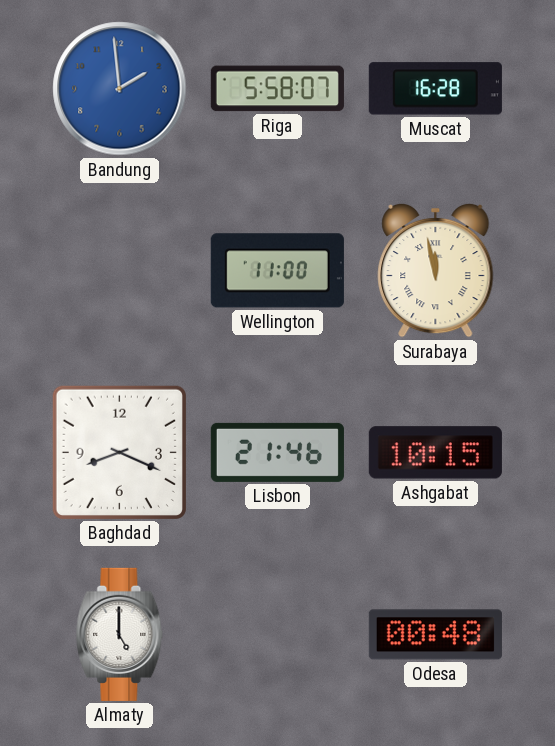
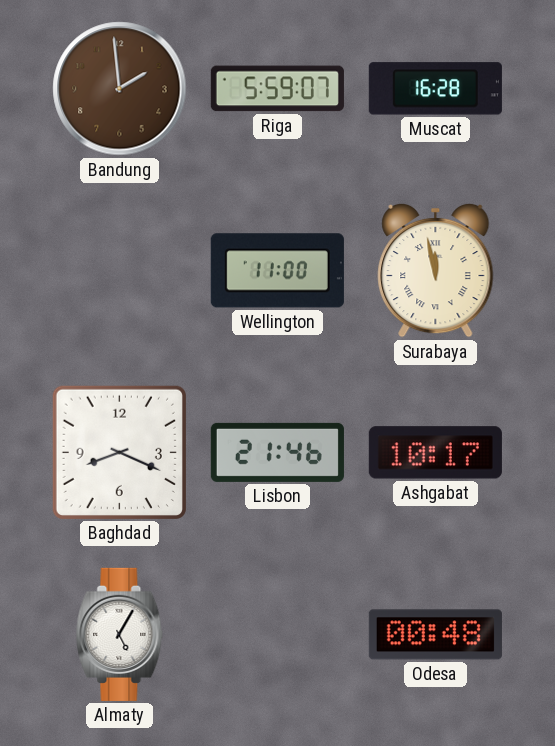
Bandung dial: blue -> brown (120, 89)
Riga: 5:58 -> 5:59 (277, 89)
Ashgabat: 10:15 -> 10:17 (435, 453)
Almaty: 5:00 -> 5:05 (120, 634)
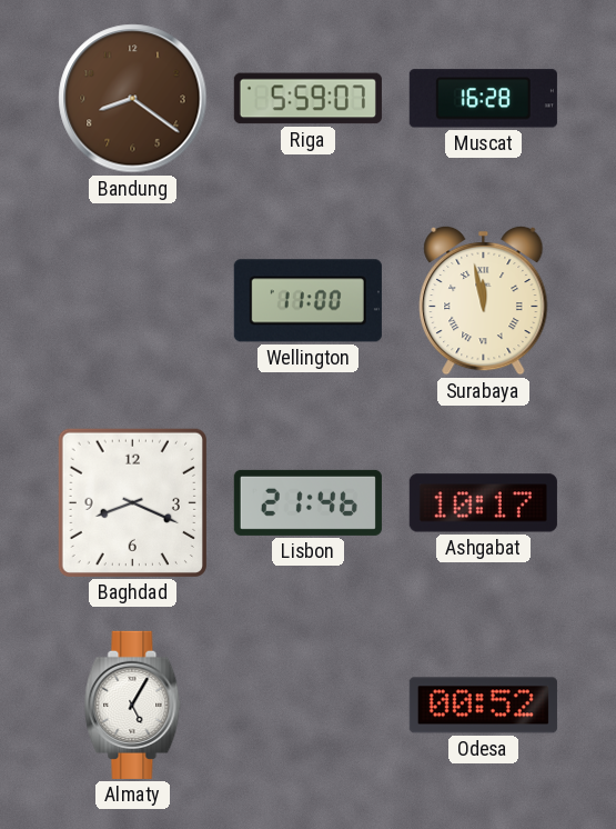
Bandung: 1:59 -> 8:21 (133, 99)
Odesa: 00:48 -> 00:52 (483, 706)
